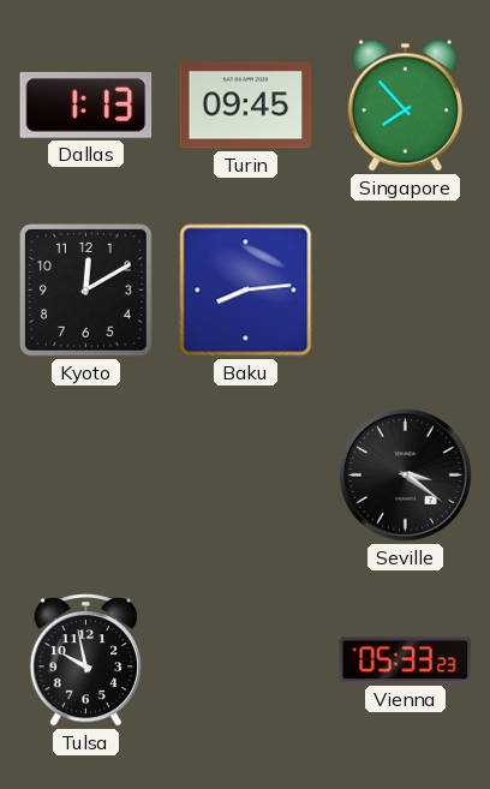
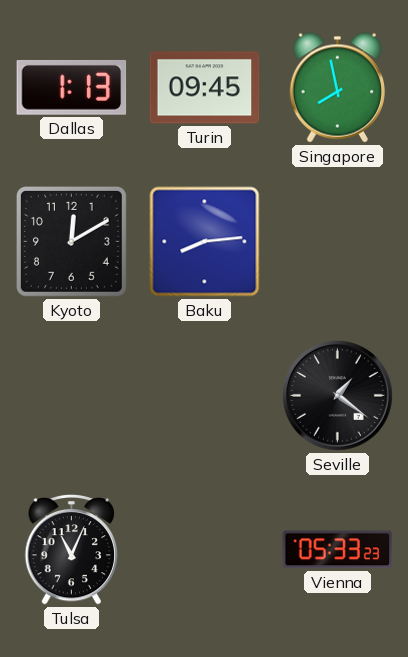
Singapore: 7:53 -> 7:58 (337, 88)
Seville: 3:21 -> 1:21 (338, 396)
Tulsa: 9:58 -> 11:04 (71, 549)
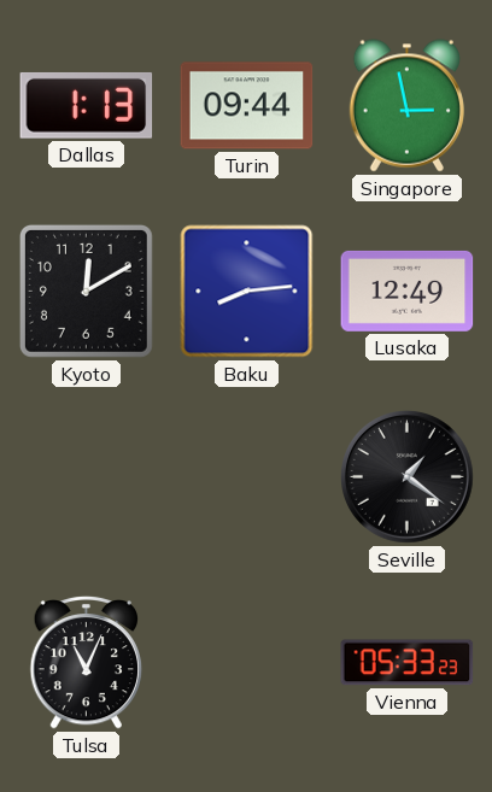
Turin: 09:45 -> 09:44 (247, 106)
Singapore: 7:58 -> 2:58 (406, 106)
Lusaka: none -> 12:49 (408, 291)
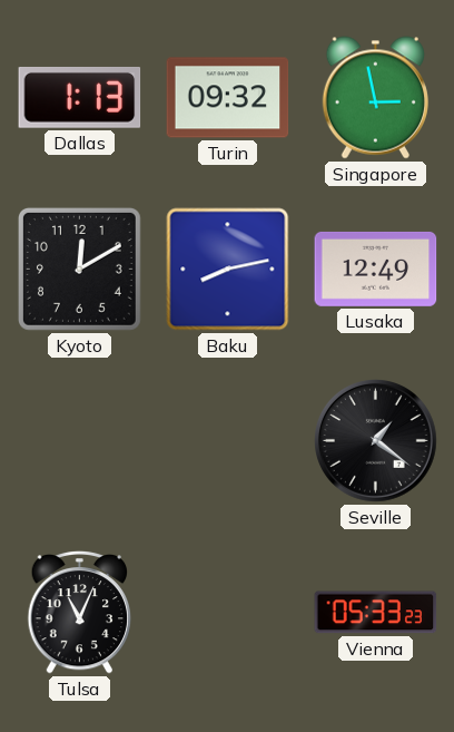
Turin: 09:44 -> 09:32 (228, 98)
Baku: 8:14 -> 8:13 (228, 270)
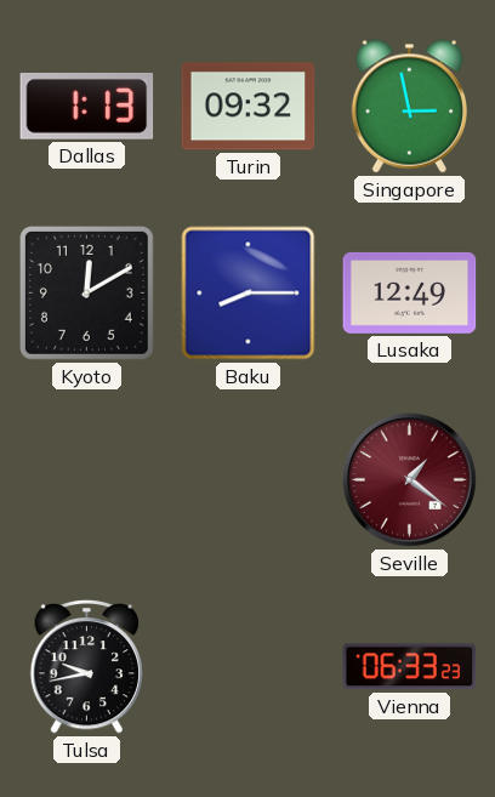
Baku: 8:13 -> 8:15 (249, 294)
Seville dial: black -> burgundy (410, 480)
Tulsa: 11:04 -> 9:43 (86, 666)
Vienna: 05:33 -> 06:33 (410, 667)
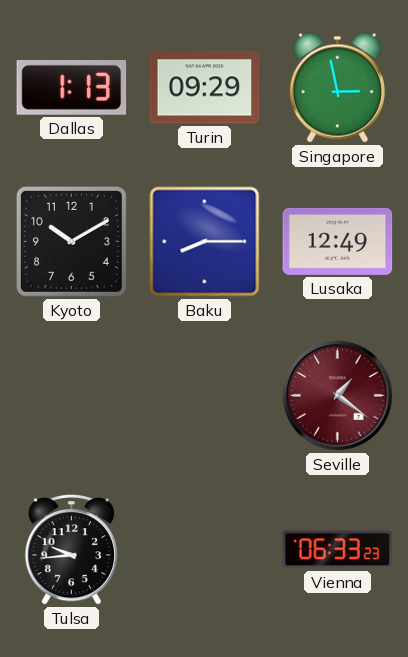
Turin: 09:32 -> 09:29 (205, 88)
Kyoto: 12:10 -> 10:10 (71, 241)
Tulsa: 9:43 -> 9:44 (71, 549)
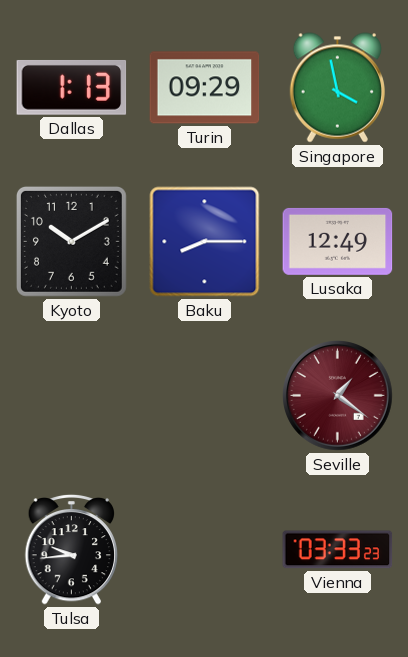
Singapore: 2:58 -> 3:58 (337, 88)
Vienna: 06:33 -> 03:33 (338, 550)
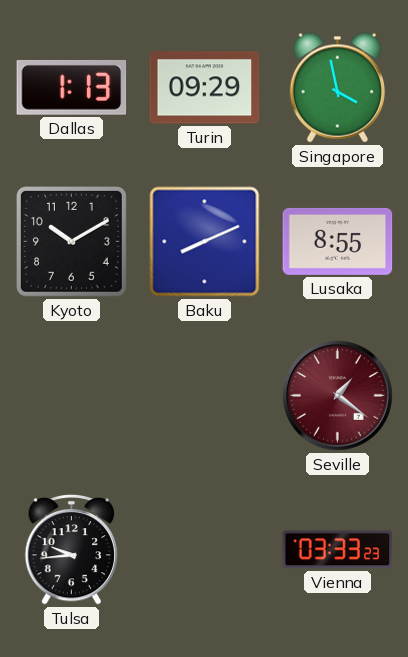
Baku: 8:15 -> 8:11 (205, 242)
Lusaka: 12:49 -> 8:55 (338, 241)
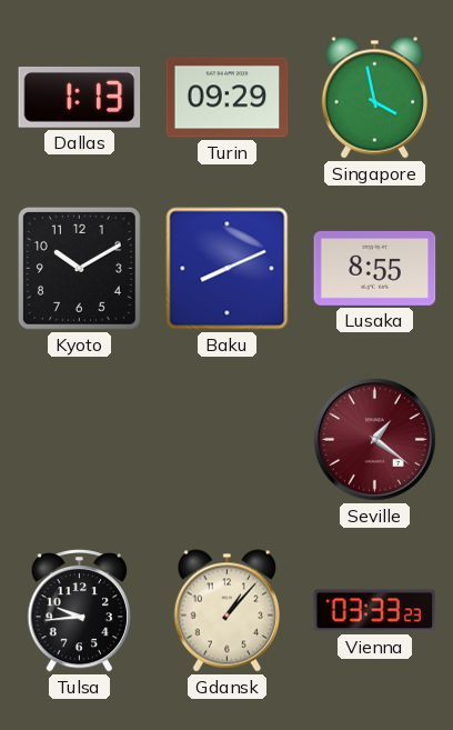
Gdansk: none -> 1:07 (226, 611)
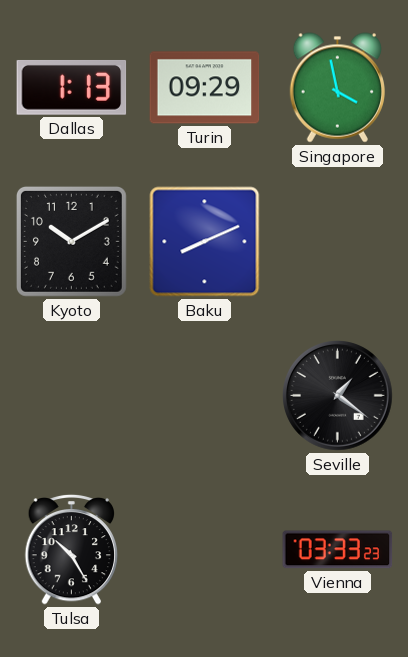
Lusaka: 8:55 -> none (375, 268)
Seville dial: burgundy -> black (338, 396)
Tulsa: 9:44 -> 10:25 (71, 549)
Gdansk: 1:07 -> none (226, 611)
